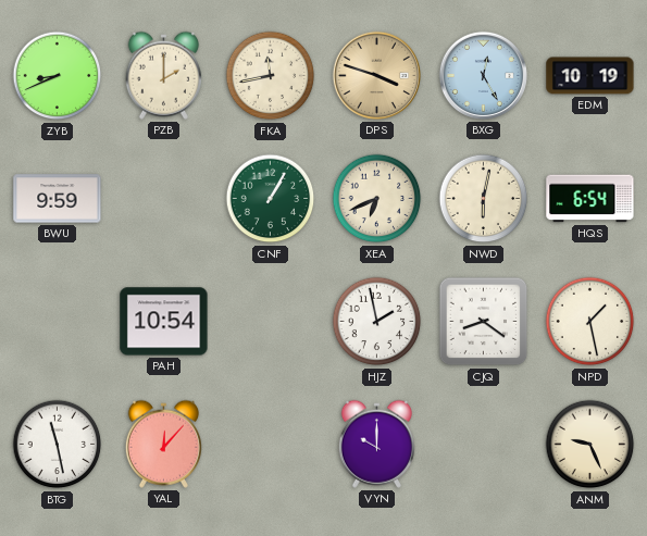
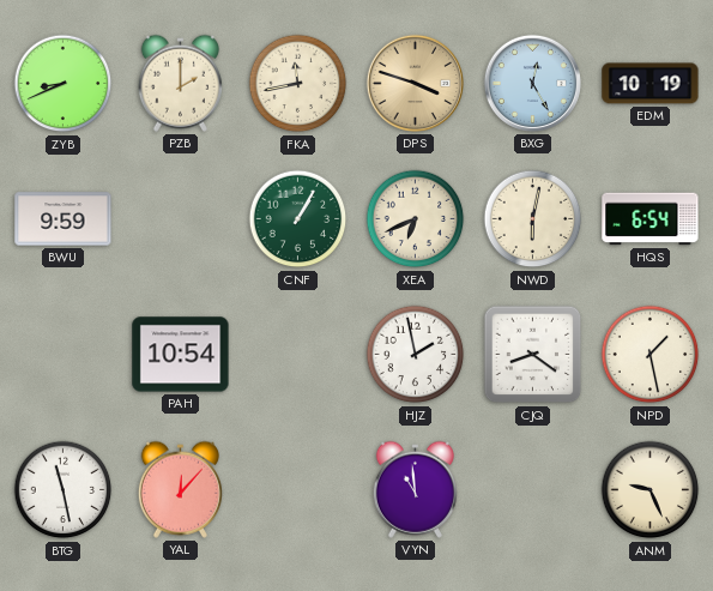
VYN: 10:00 -> 10:59 (415, 489)
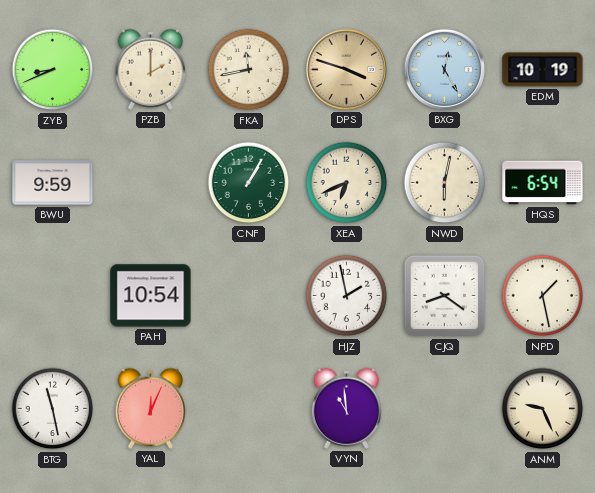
YAL: 12:07 -> 12:04 (150, 408)
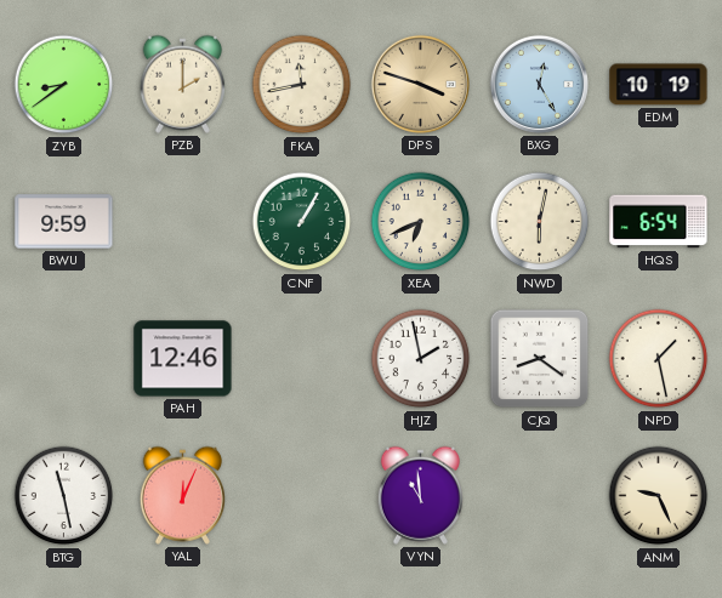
ZYB: 8:41 -> 8:39 (64, 85)
PAH: 10:54 -> 12:46 (183, 359)
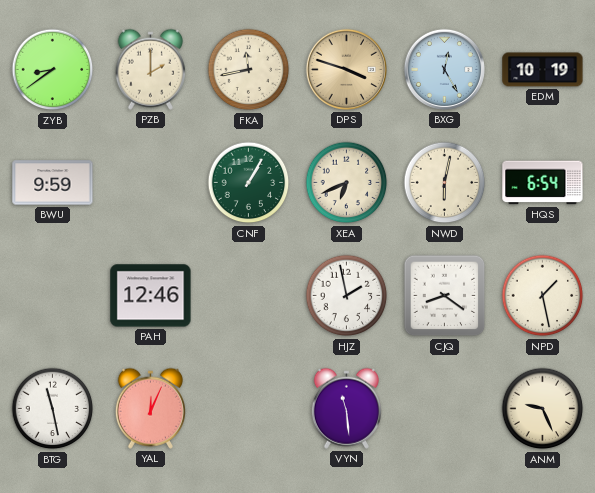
VYN: 10:59 -> 11:29 (346, 408)
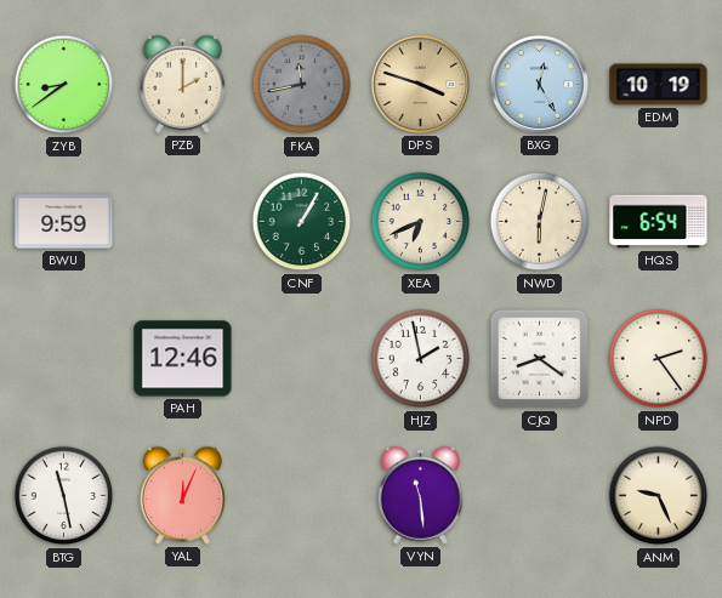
FKA dial: cream -> grey (302, 85)
NPD: 1:28 -> 2:24 (659, 359)
